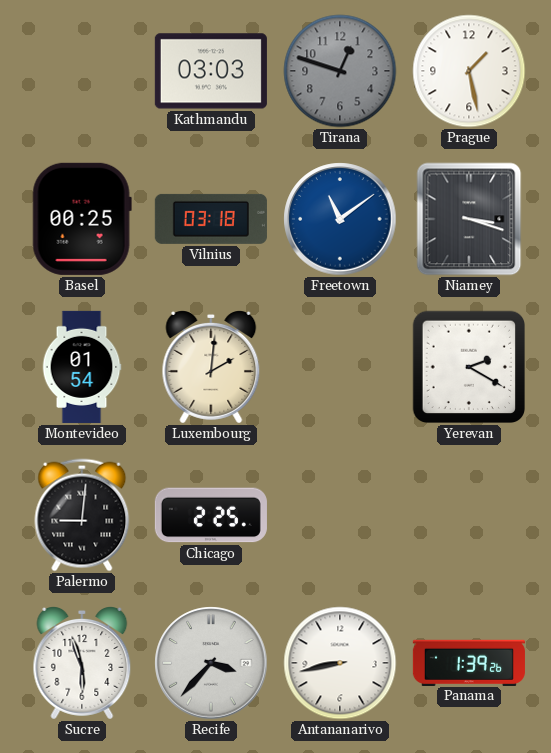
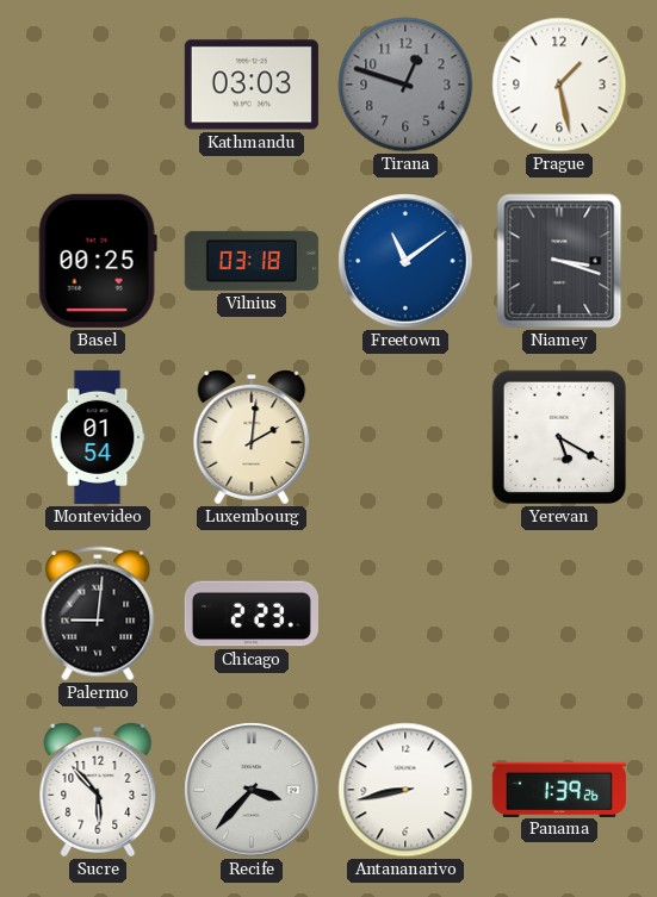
Yerevan: 2:20 -> 5:20 (559, 437)
Chicago: 2:25 -> 2:23 (252, 613)
Sucre: 5:57 -> 5:53 (98, 791)
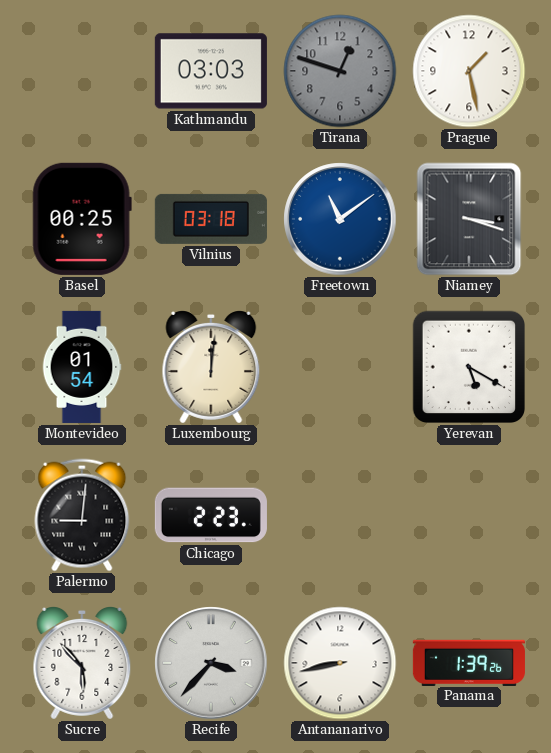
Luxembourg: 2:01 -> 12:01 (211, 368)
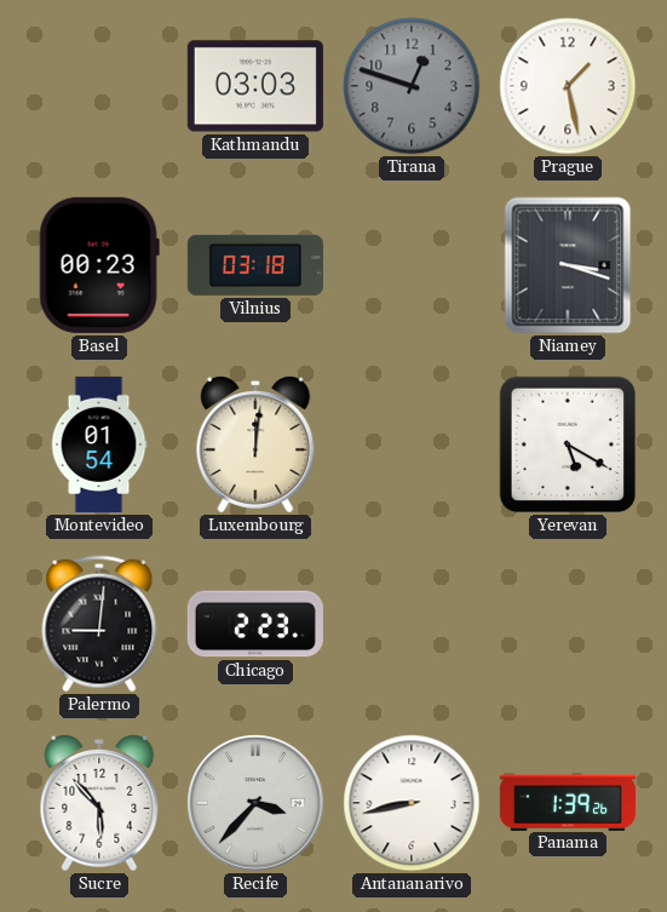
Basel: 00:25 -> 00:23 (99, 265)
Freetown: 11:09 -> none (340, 219)
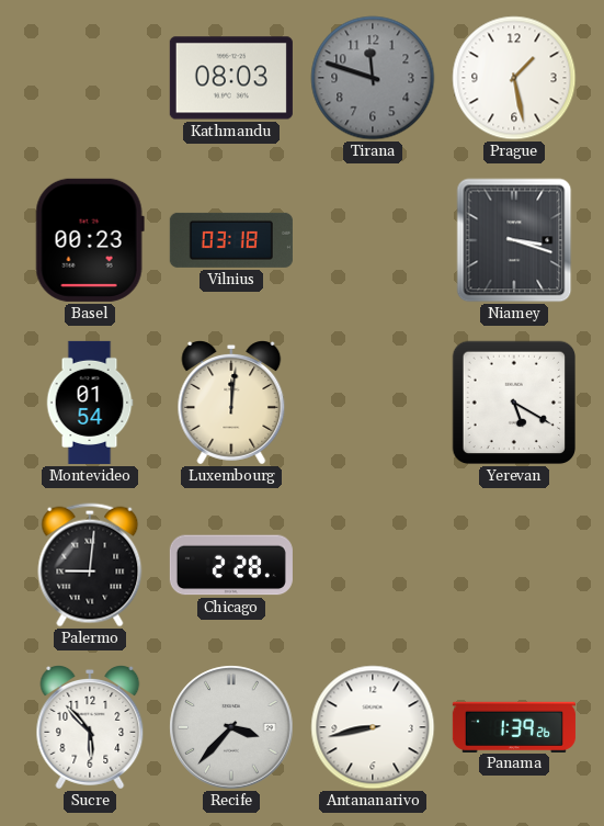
Kathmandu: 03:03 -> 08:03 (231, 78)
Tirana: 12:48 -> 11:48 (373, 78)
Chicago: 2:23 -> 2:28 (231, 565)
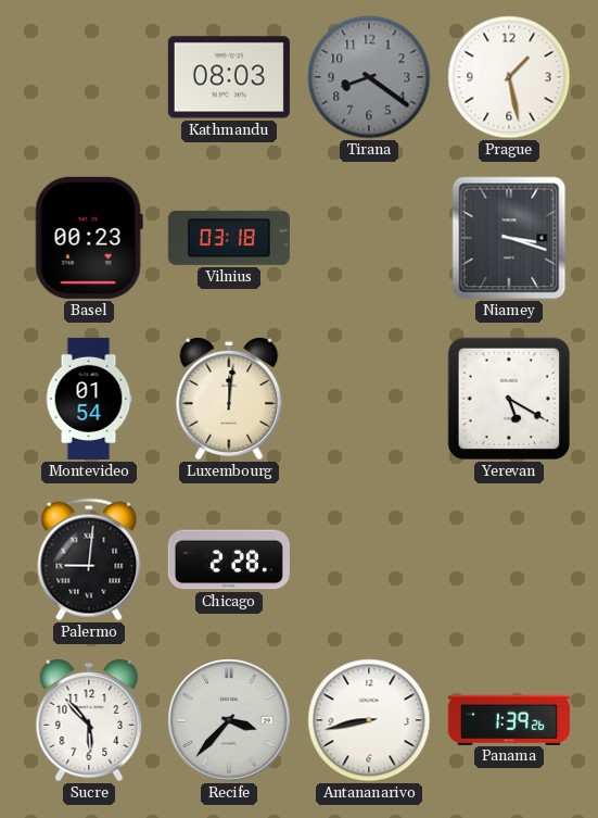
Tirana: 11:48 -> 8:21 (369, 77)
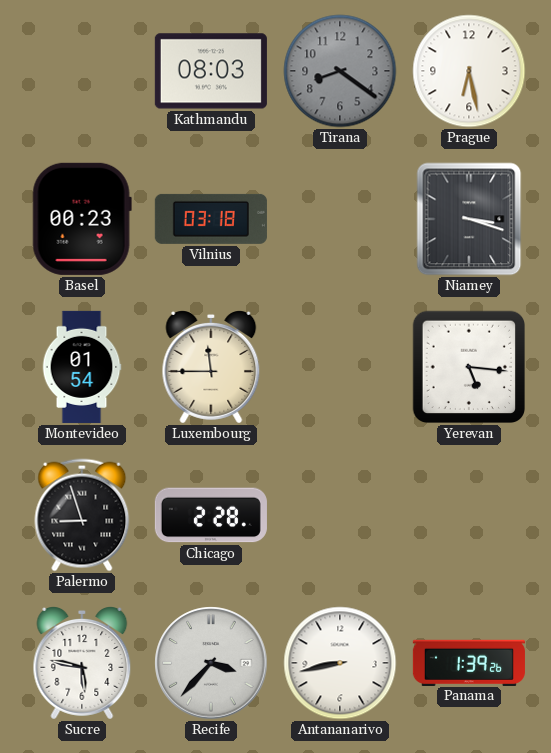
Prague: 1:28 -> 6:28 (469, 71)
Luxembourg: 12:01 -> 11:45 (211, 368)
Yerevan: 5:20 -> 5:16 (469, 367)
Palermo: 9:01 -> 8:57 (82, 515)
Sucre: 5:53 -> 5:47 (82, 664)
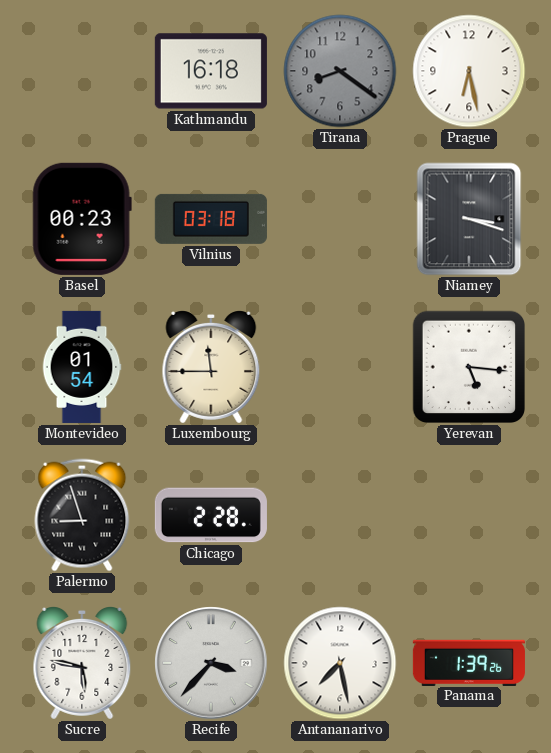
Kathmandu: 08:03 -> 16:18 (211, 71)
Antananarivo: 8:43 -> 7:28 (340, 663)
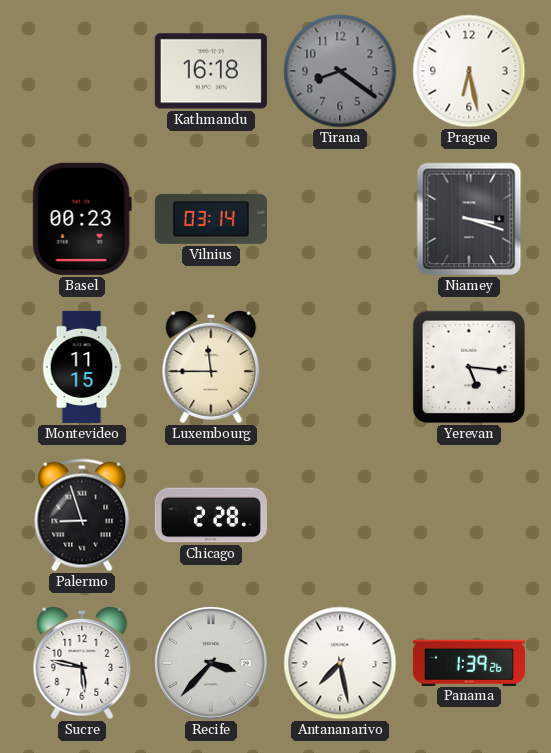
Vilnius: 03:18 -> 03:14 (211, 219)
Montevideo: 01:54 -> 11:15 (82, 367)
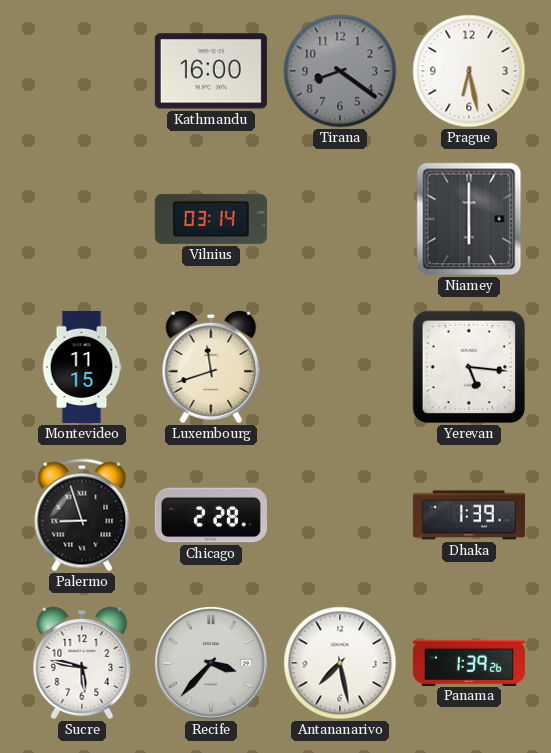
Kathmandu: 16:18 -> 16:00 (211, 71)
Basel: 00:23 -> none (82, 219)
Niamey: 3:18 -> 6:00 (469, 219)
Luxembourg: 11:45 -> 11:42 (211, 368)
Dhaka: none -> 1:39 (469, 515)
